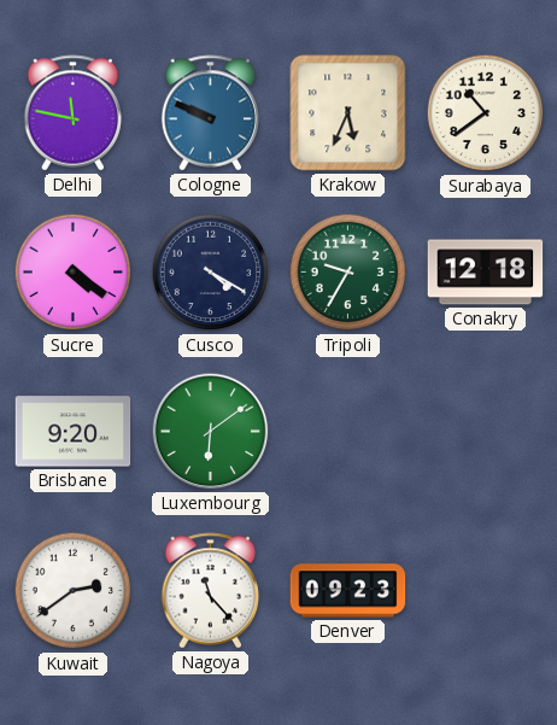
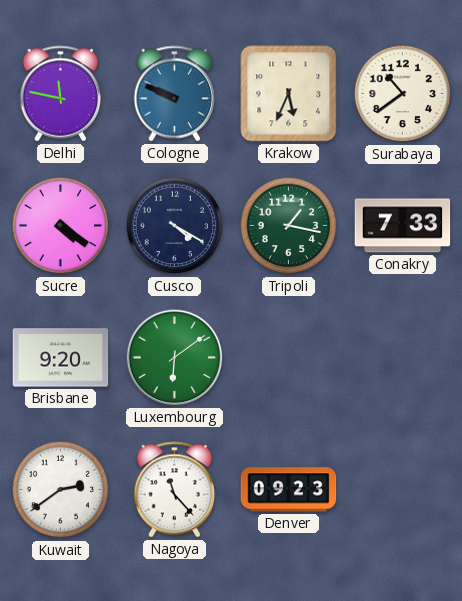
Tripoli: 9:35 -> 1:17 (289, 226)
Conakry: 12:18 -> 7:33 (403, 226)
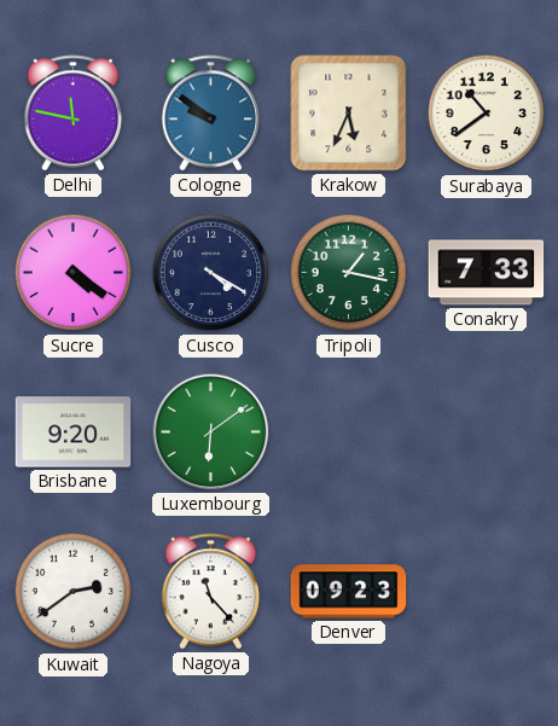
Cologne: 9:49 -> 9:51 (211, 114)
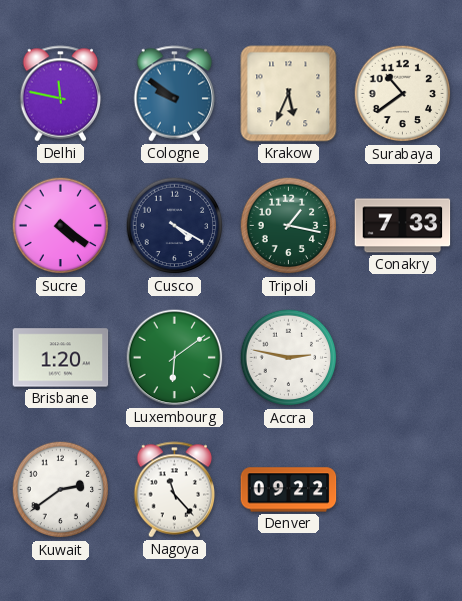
Brisbane: 9:20 -> 1:20 (61, 358)
Accra: none -> 2:47 (289, 358)
Denver: 09:23 -> 09:22 (289, 490)
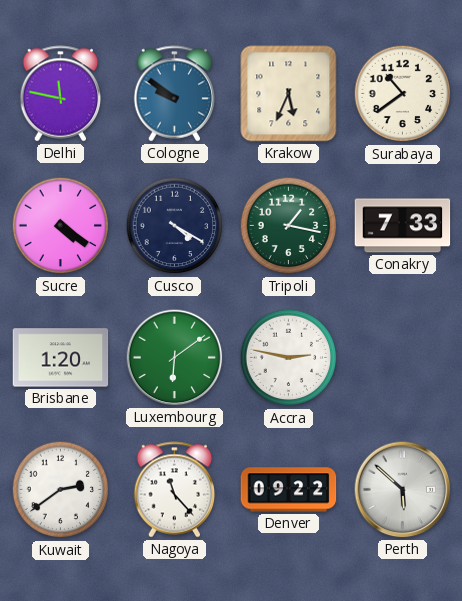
Perth: none -> 5:52 (403, 490)
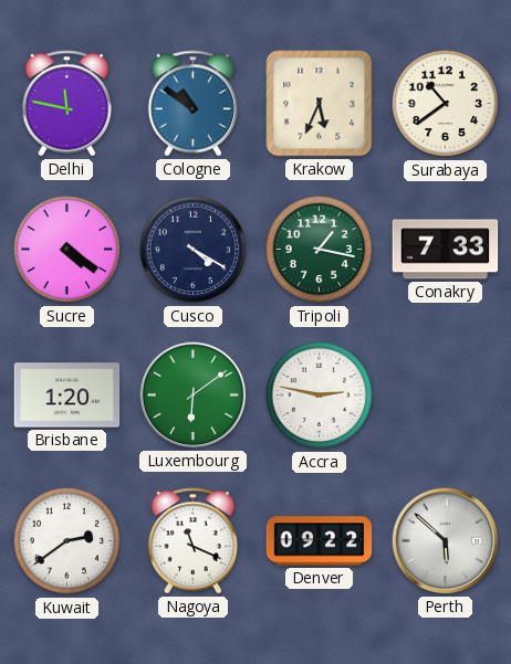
Cologne: 9:51 -> 10:51 (194, 104)
Nagoya: 11:23 -> 11:19 (194, 541)
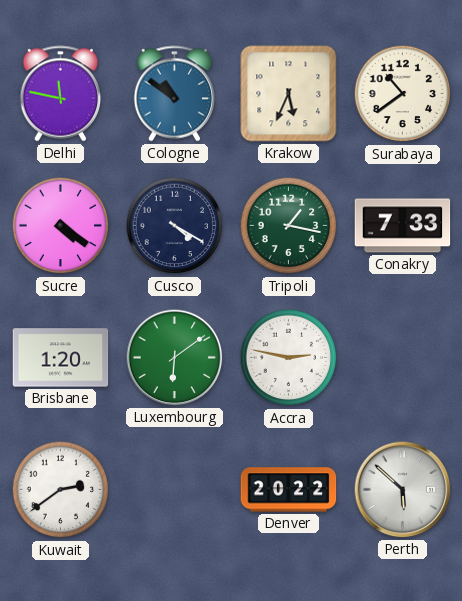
Nagoya: 11:19 -> none (194, 541)
Denver: 09:22 -> 20:22 (289, 490)
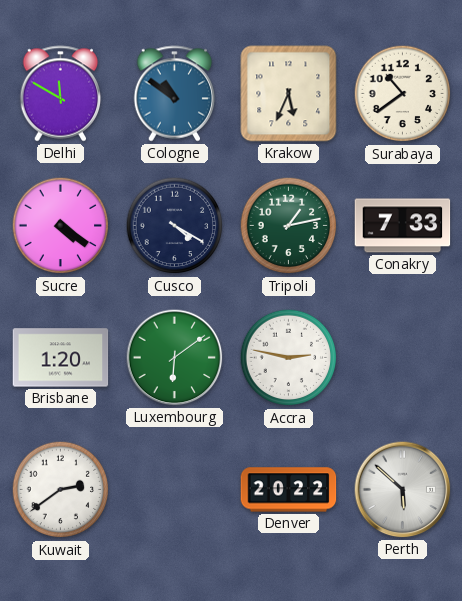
Delhi: 11:47 -> 11:50 (61, 94)
Tripoli: 1:17 -> 1:13 (289, 226)
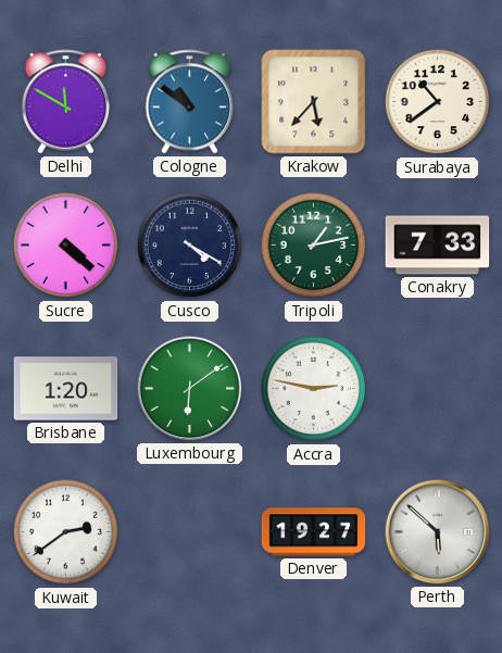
Krakow: 5:34 -> 5:37 (314, 102)
Sucre: 4:21 -> 4:22 (66, 246)
Denver: 20:22 -> 19:27 (314, 532)
